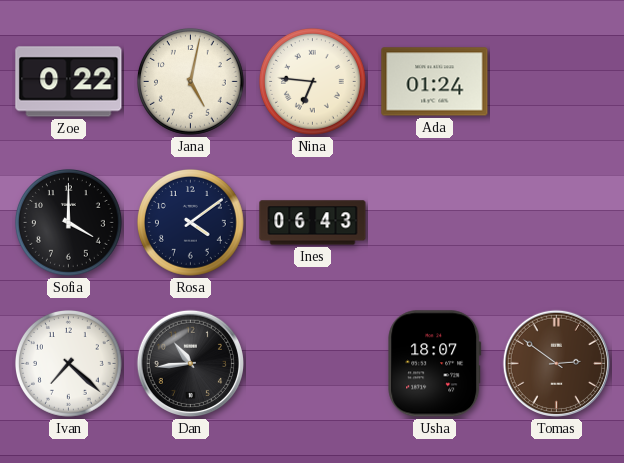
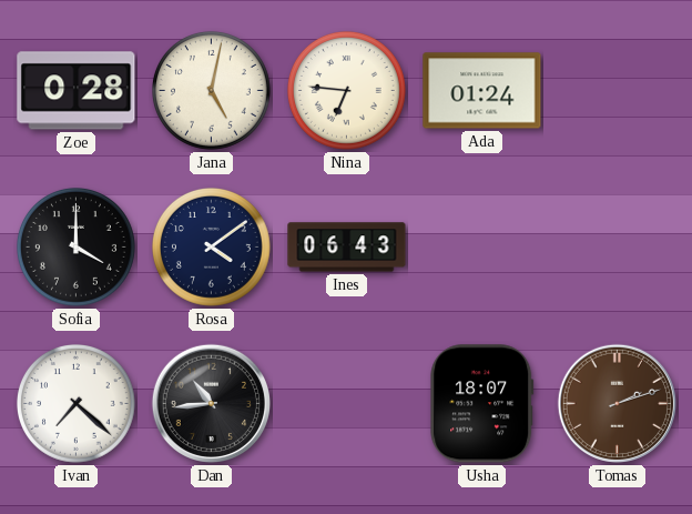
Zoe: 0:22 -> 0:28 (77, 91)
Tomas: 2:51 -> 2:12 (617, 403)
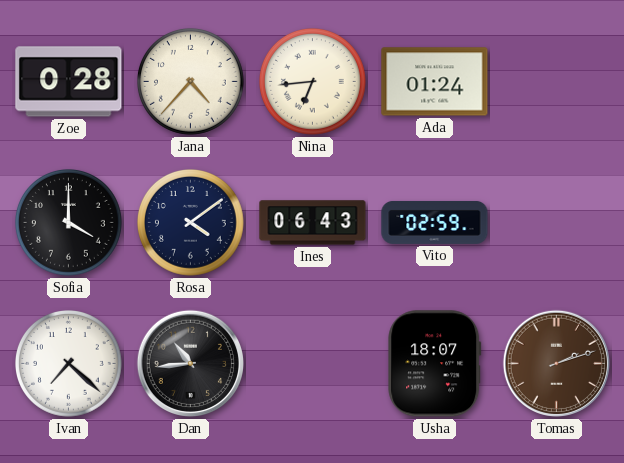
Jana: 5:02 -> 4:37 (191, 82)
Nina: 6:46 -> 6:44 (313, 82)
Vito: none -> 02:59 (435, 222)
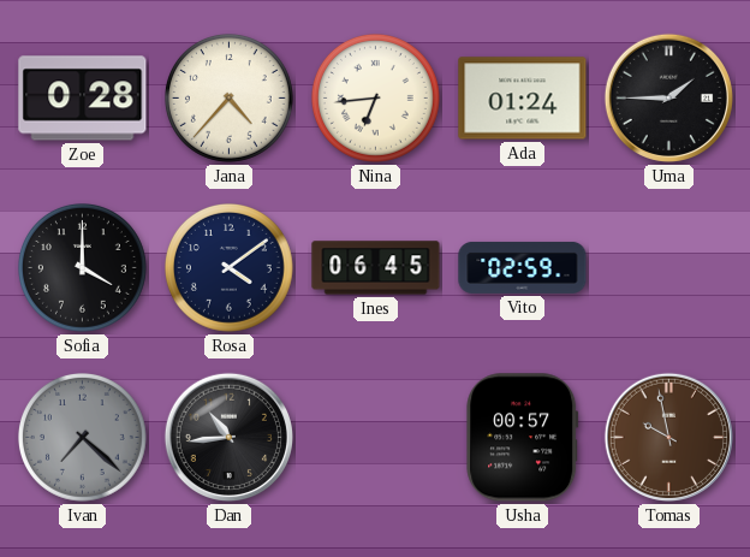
Uma: none -> 1:45 (668, 97)
Ines: 06:43 -> 06:45 (376, 268)
Ivan dial: white -> grey (83, 438)
Usha: 18:07 -> 00:57 (523, 438)
Tomas: 2:12 -> 9:58 (668, 437)
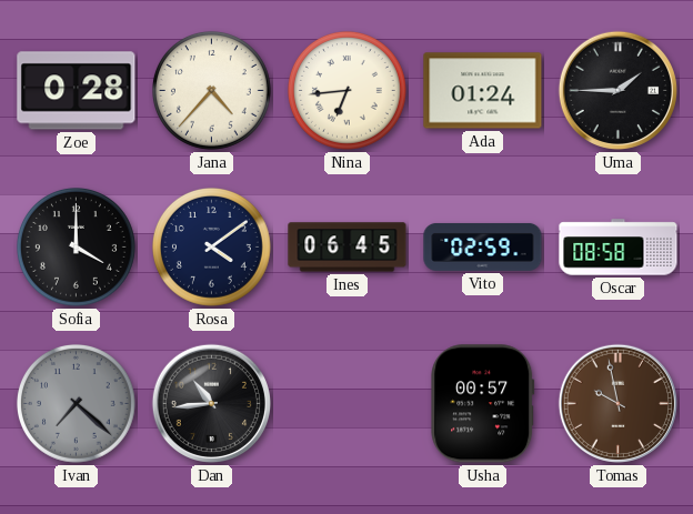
Oscar: none -> 08:58 (619, 248)
